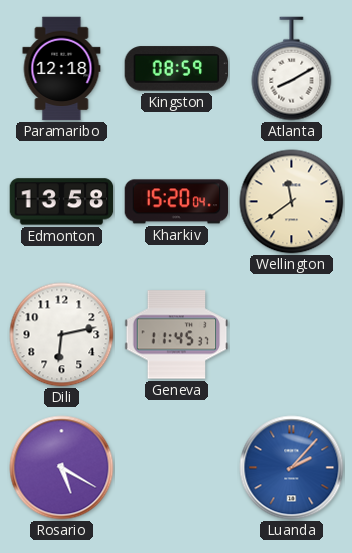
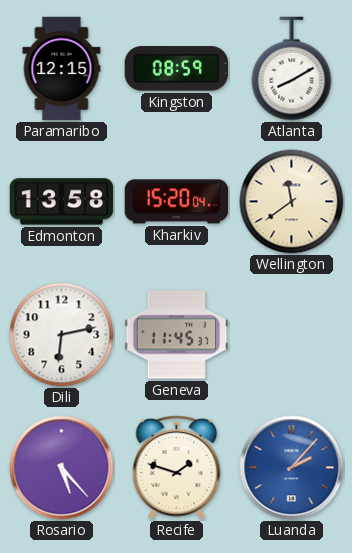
Paramaribo: 12:18 -> 12:15 (62, 69)
Rosario: 5:20 -> 5:23 (62, 468)
Recife: none -> 1:48 (177, 467)
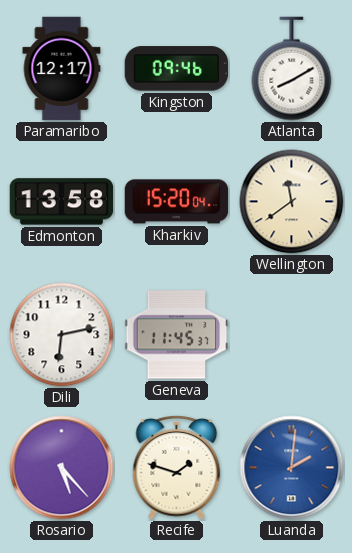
Paramaribo: 12:15 -> 12:17 (62, 69)
Kingston: 08:59 -> 09:46 (177, 69)
Luanda: 2:07 -> 2:01 (292, 468)
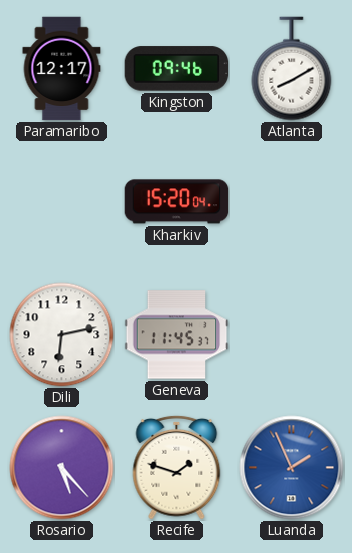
Edmonton: 13:58 -> none (62, 202)
Wellington: 11:39 -> none (292, 202)
Luanda: 2:01 -> 1:56 (292, 468)
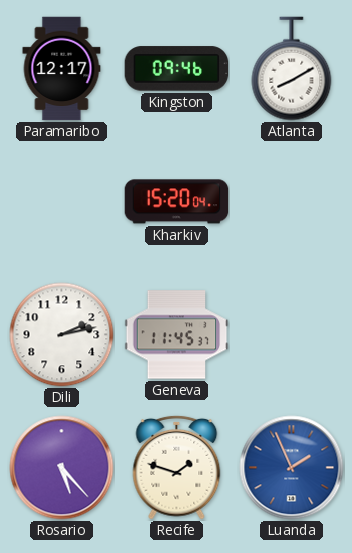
Dili: 6:13 -> 2:13 (62, 335)
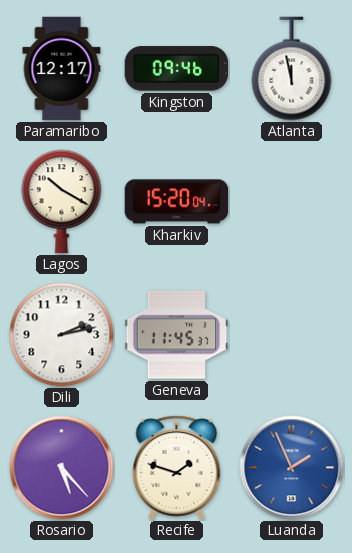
Atlanta: 8:10 -> 11:58 (292, 69)
Lagos: none -> 10:20 (62, 202)
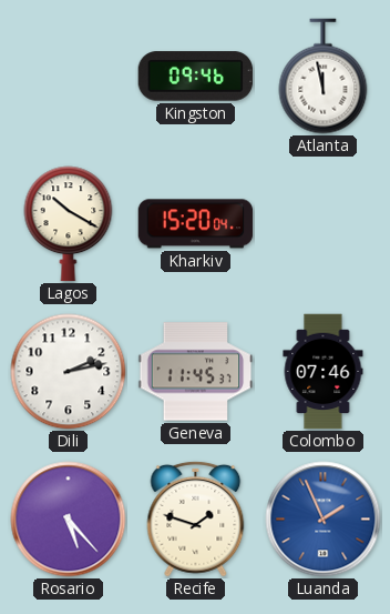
Paramaribo: 12:17 -> none (62, 69)
Colombo: none -> 07:46 (324, 372)
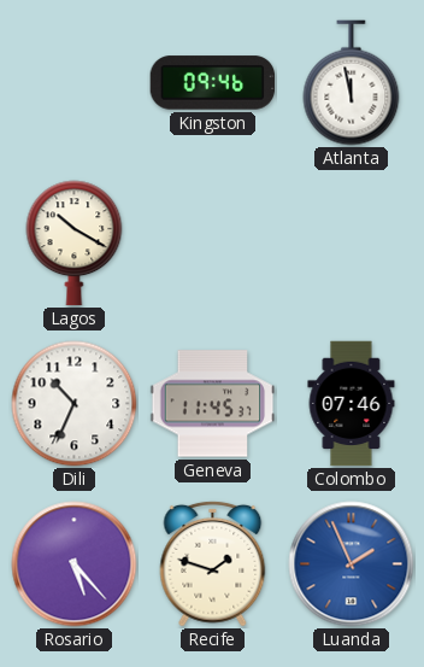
Kharkiv: 15:20 -> none (196, 224)
Dili: 2:13 -> 10:34 (75, 404)
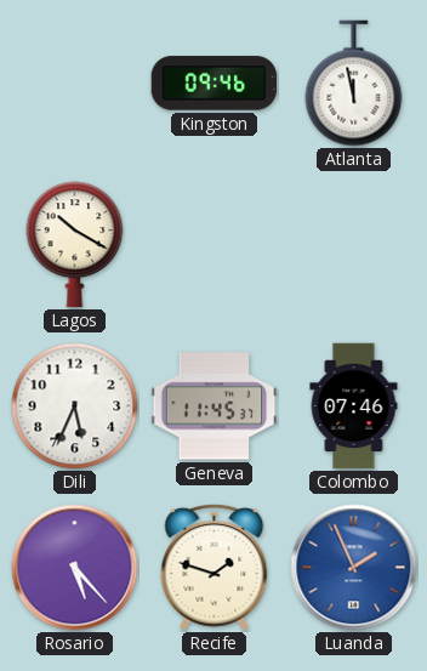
Dili: 10:34 -> 5:34 (75, 406)
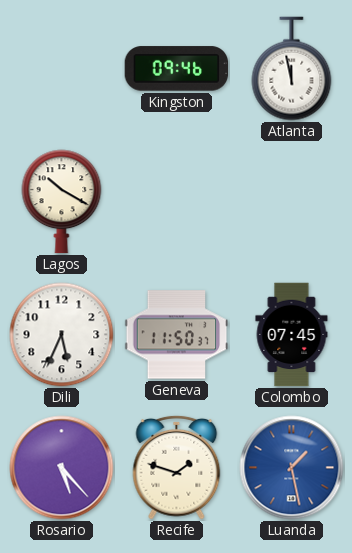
Geneva: 11:45 -> 11:50 (177, 335)
Colombo: 07:46 -> 07:45 (292, 335)
Luanda: 1:56 -> 1:28 (292, 468)
